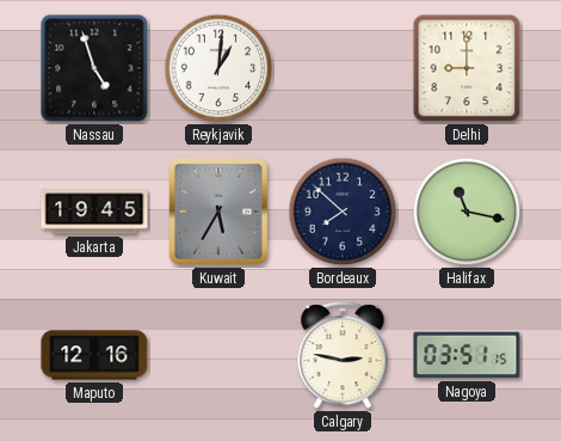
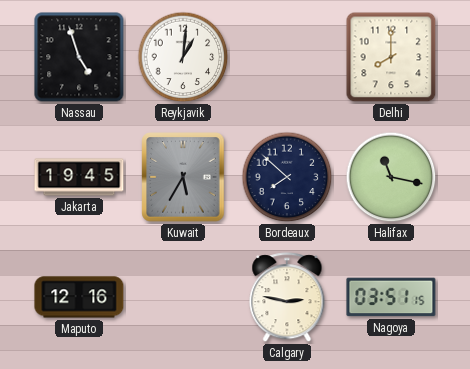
Delhi: 9:00 -> 8:00 (391, 57)
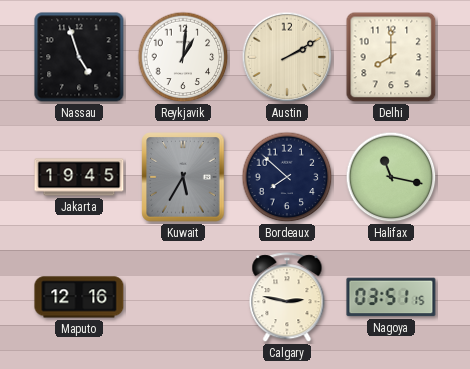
Austin: none -> 2:10 (287, 57)
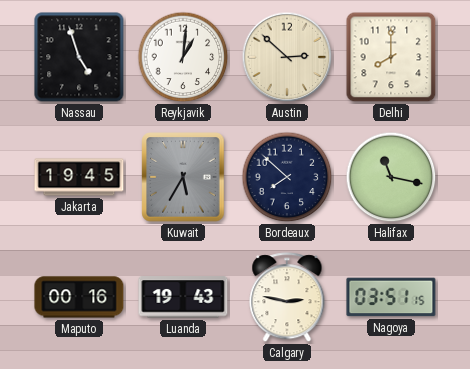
Austin: 2:10 -> 2:52 (287, 57)
Maputo: 12:16 -> 00:16 (79, 297)
Luanda: none -> 19:43 (183, 297)
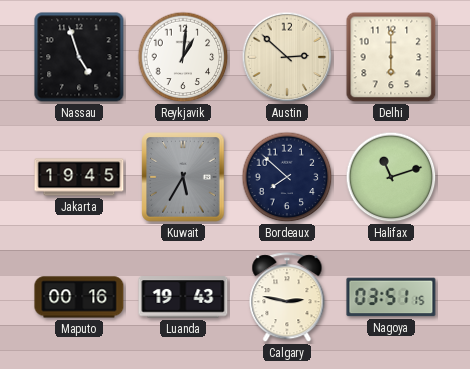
Delhi: 8:00 -> 6:00 (391, 57)
Halifax: 11:17 -> 11:12 (391, 177)
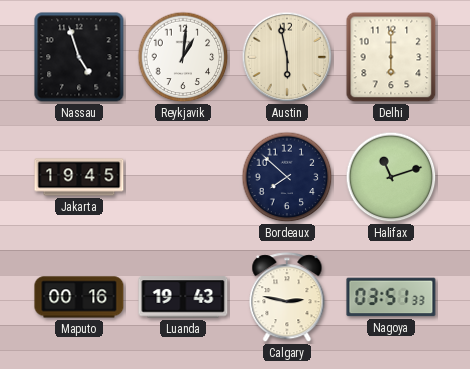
Austin: 2:52 -> 5:58 (287, 57)
Kuwait: 5:35 -> none (183, 177)
Nagoya: 03:51:15 -> 03:51:33 (391, 297)
